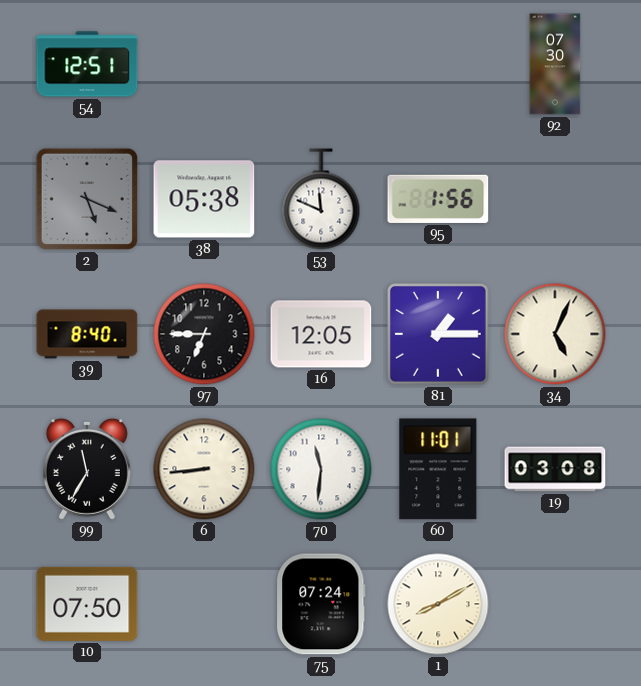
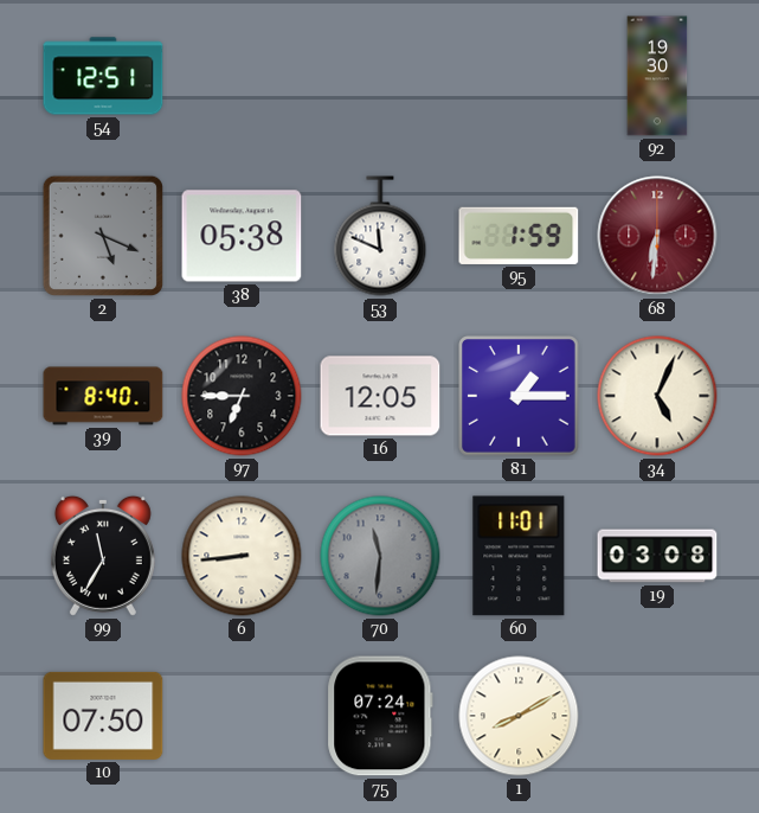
92: 07:30 -> 19:30 (657, 76)
95: 1:56 -> 1:59 (519, 236)
68: none -> 6:31 (657, 236)
70 dial: white -> grey (380, 556)
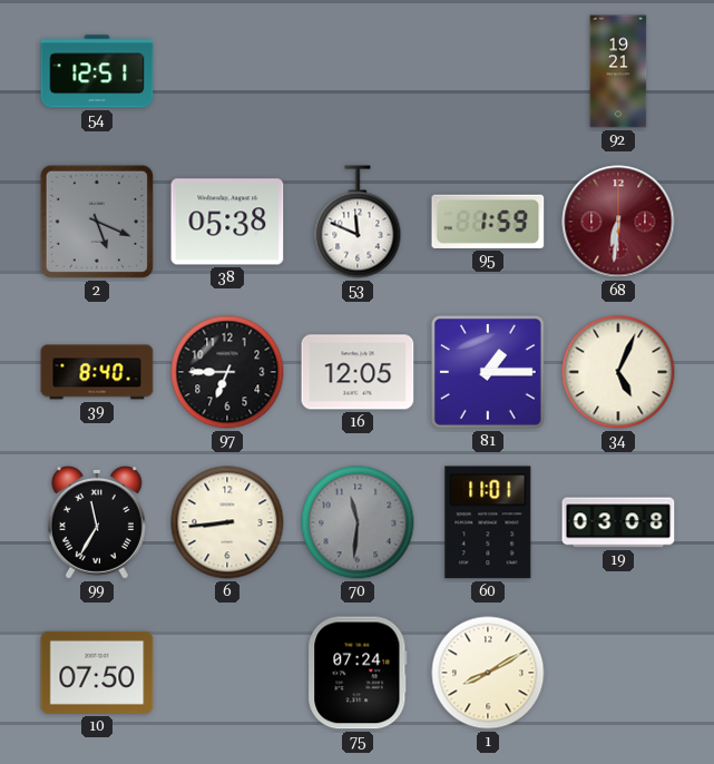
92: 19:30 -> 19:21 (618, 71)
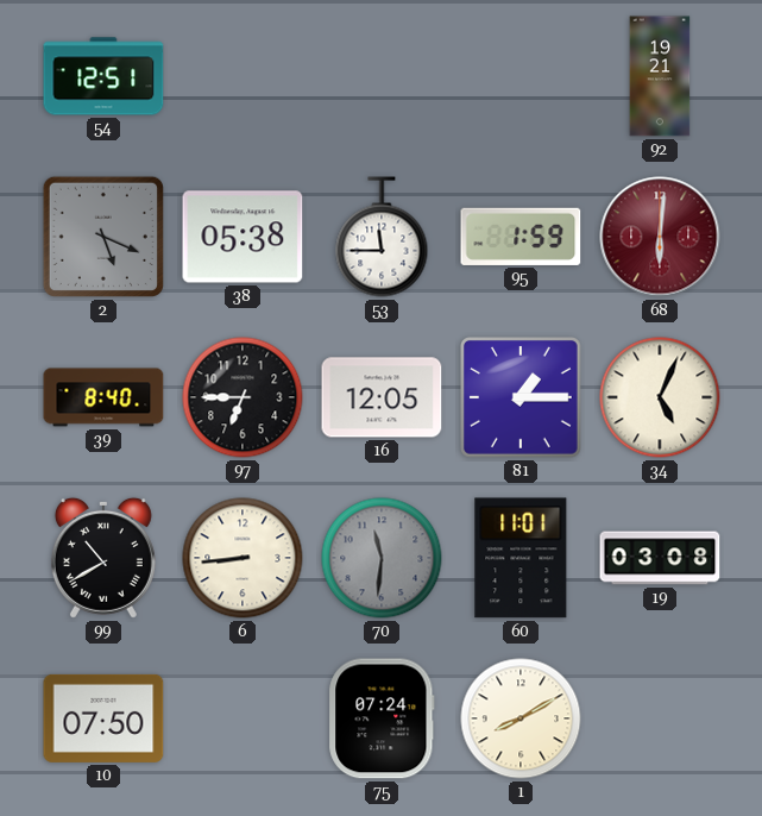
53: 11:49 -> 11:45 (382, 237)
68: 6:31 -> 6:01 (660, 237)
99: 11:35 -> 10:40 (103, 558)
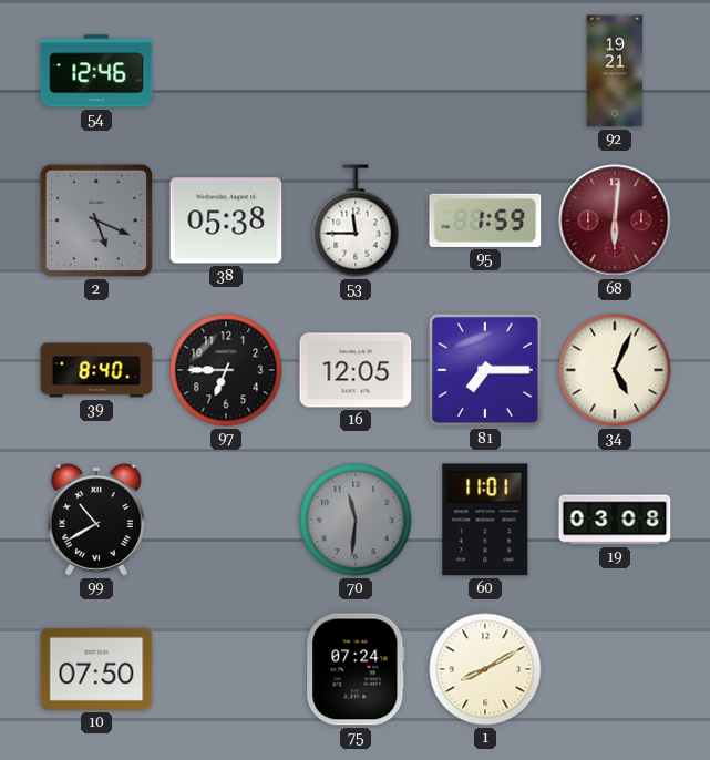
54: 12:51 -> 12:46 (96, 71)
81: 1:15 -> 7:15 (486, 371)
6: 8:44 -> none (243, 558)
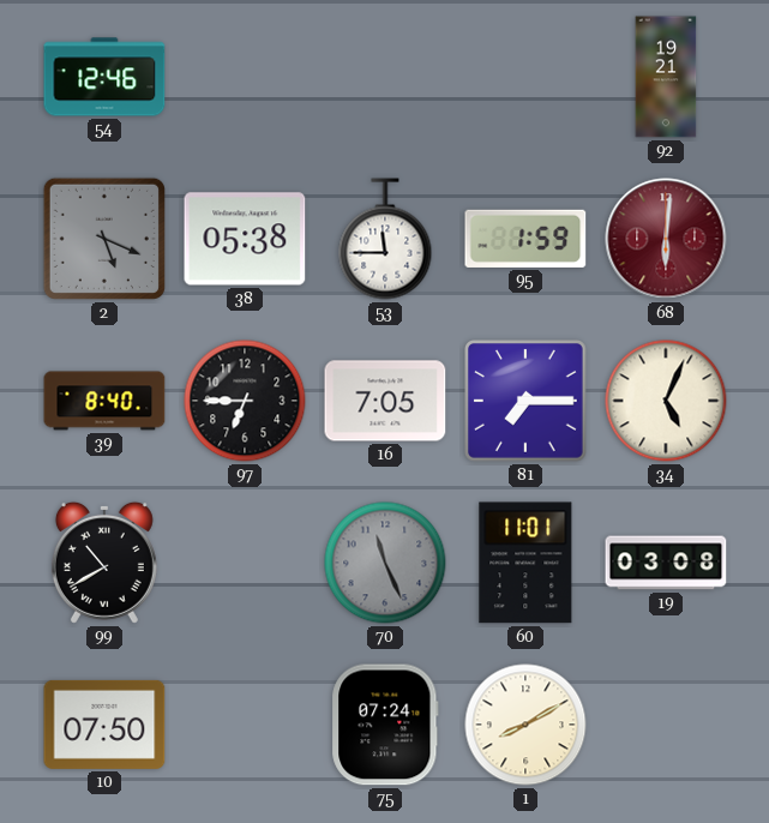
16: 12:05 -> 7:05 (385, 401)
70: 11:31 -> 11:26 (385, 563)
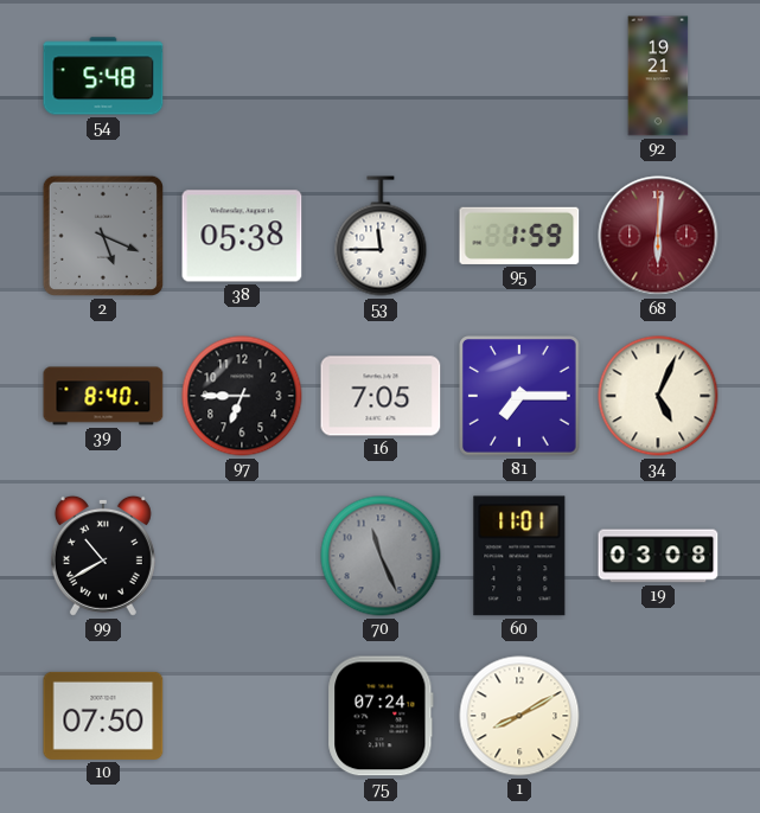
54: 12:46 -> 5:48 (103, 76)
